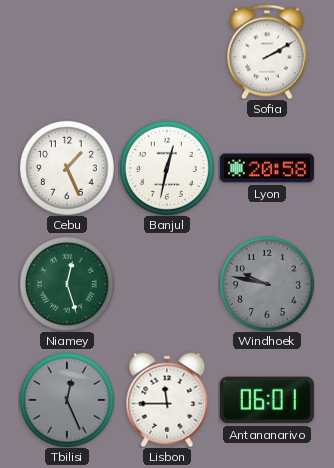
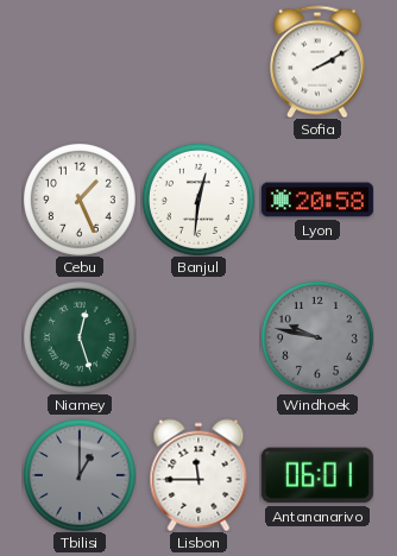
Banjul: 12:32 -> 12:31 (198, 200)
Tbilisi: 12:26 -> 1:00 (80, 475)
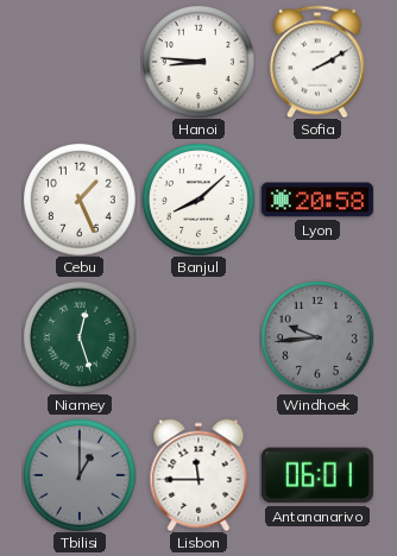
Hanoi: none -> 8:46 (198, 62)
Banjul: 12:31 -> 8:08 (198, 200)
Windhoek: 9:47 -> 9:44 (317, 337)
